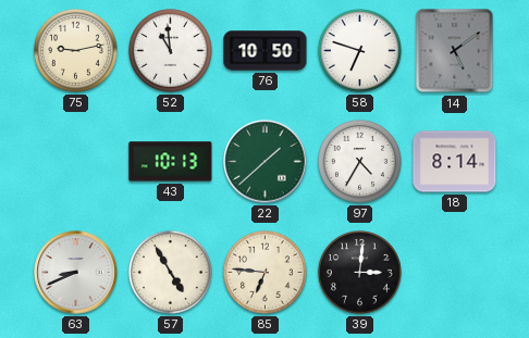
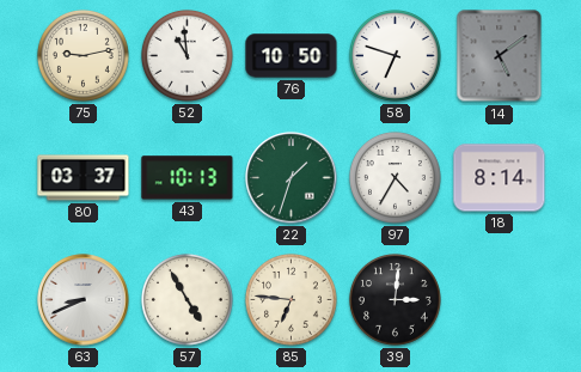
80: none -> 03:37 (84, 178)
22: 1:38 -> 1:33 (292, 178)
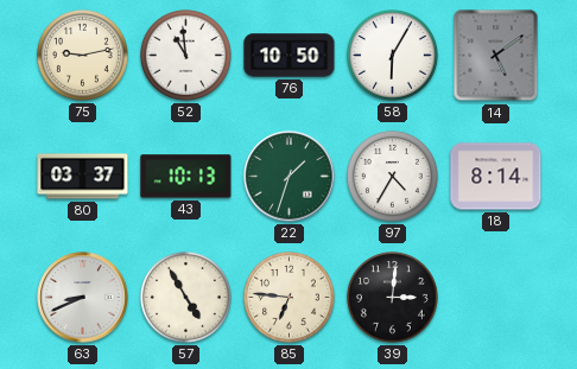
58: 6:48 -> 6:05 (392, 55)
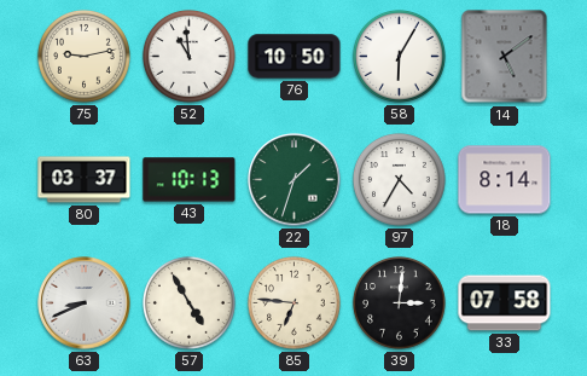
33: none -> 07:58 (505, 303)
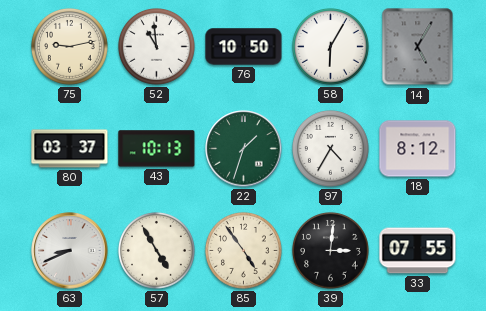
14: 5:09 -> 5:05 (418, 47)
18: 8:14 -> 8:12 (418, 149)
85: 6:46 -> 4:54 (243, 250)
33: 07:58 -> 07:55 (418, 251)
